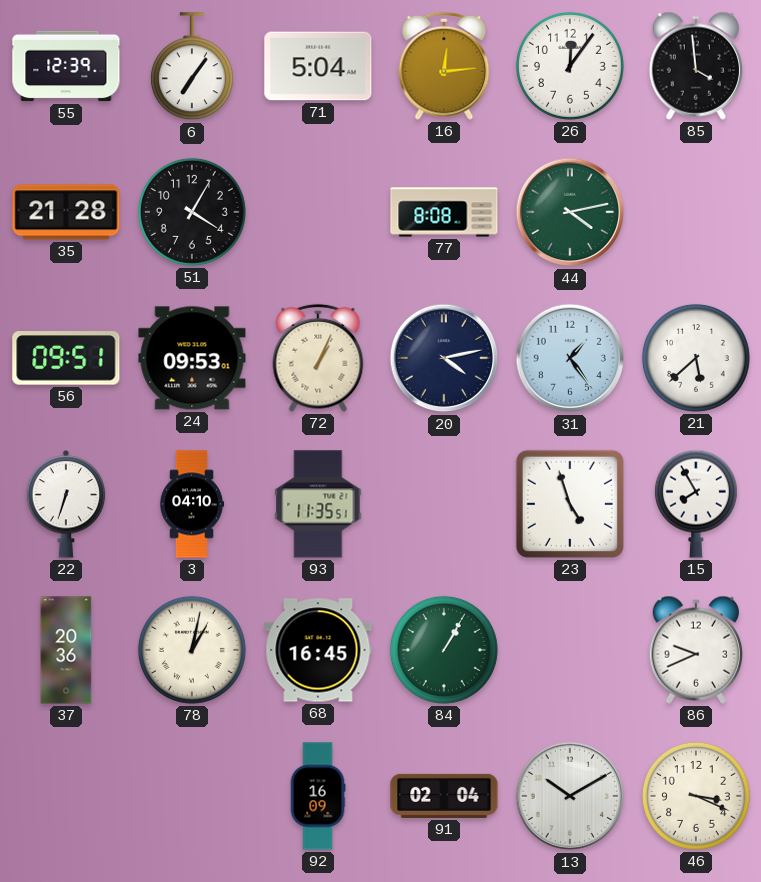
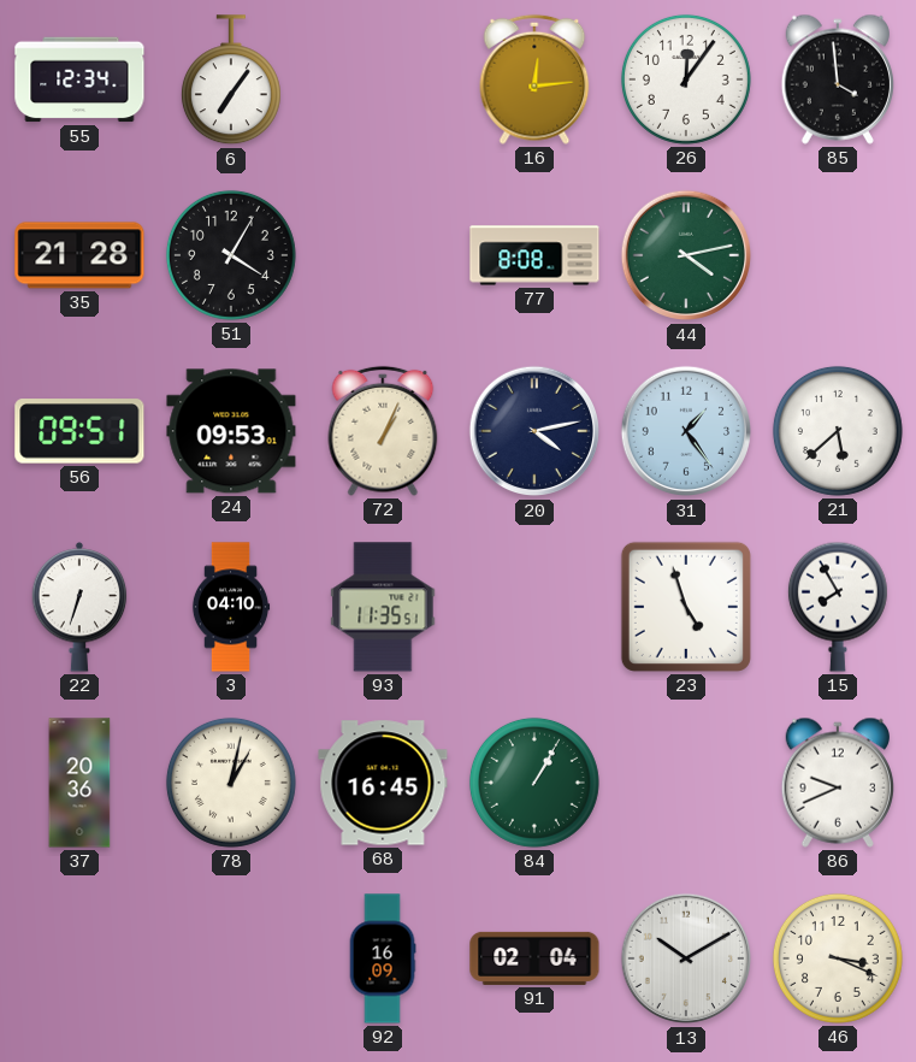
55: 12:39 -> 12:34 (79, 79)
71: 5:04 -> none (318, 66)
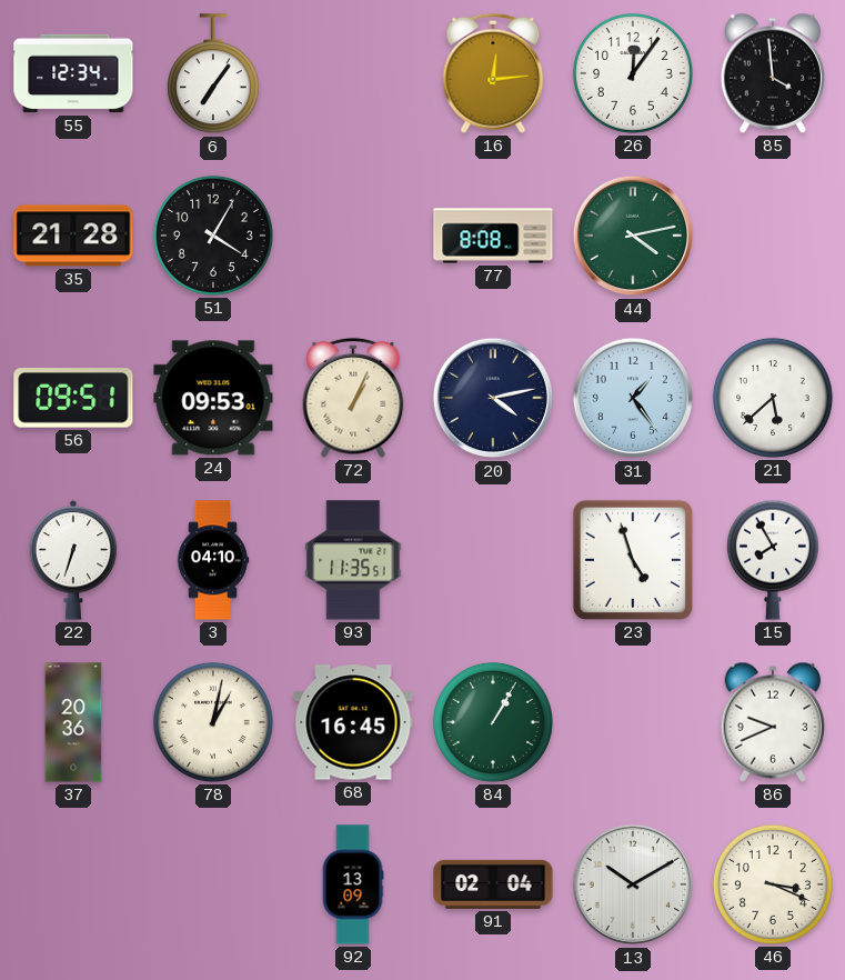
92: 16:09 -> 13:09 (353, 884)
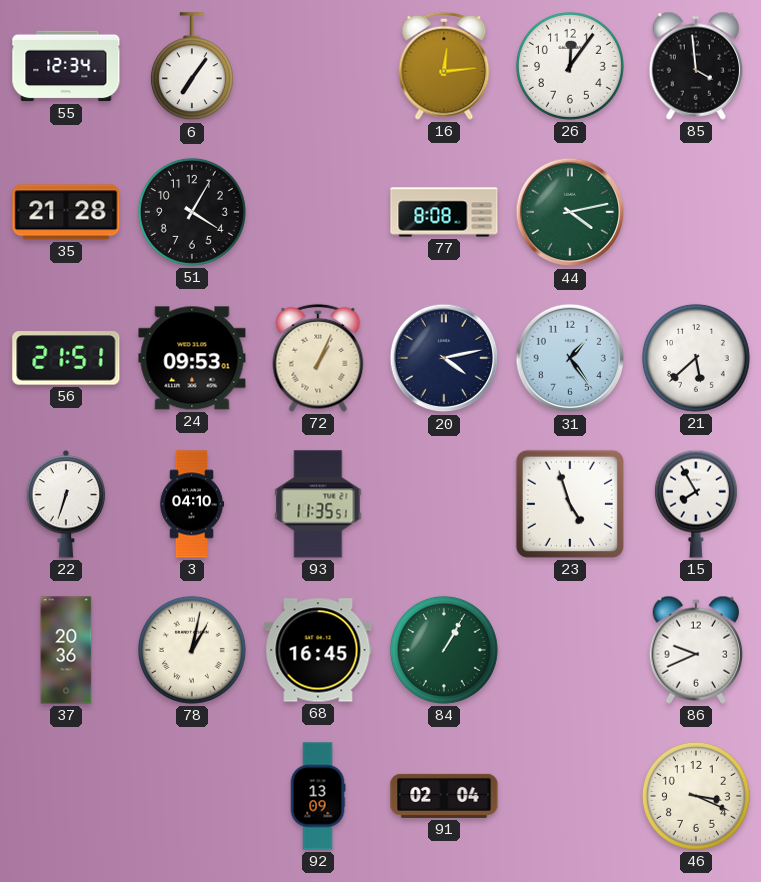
56: 09:51 -> 21:51 (66, 358)
13: 10:10 -> none (633, 884)
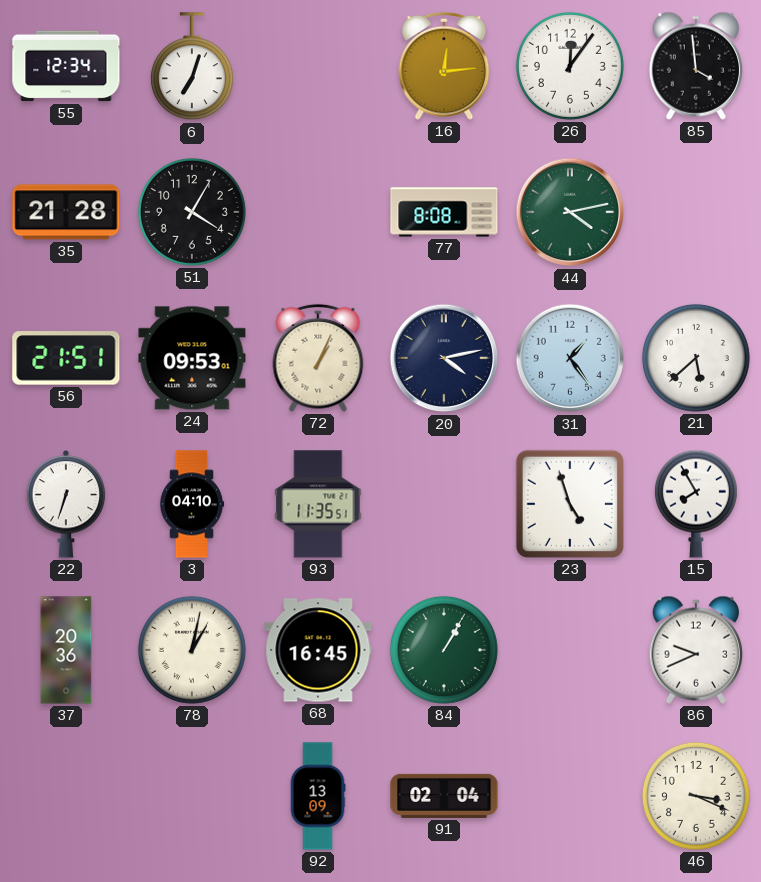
6: 7:06 -> 7:03 (192, 67)
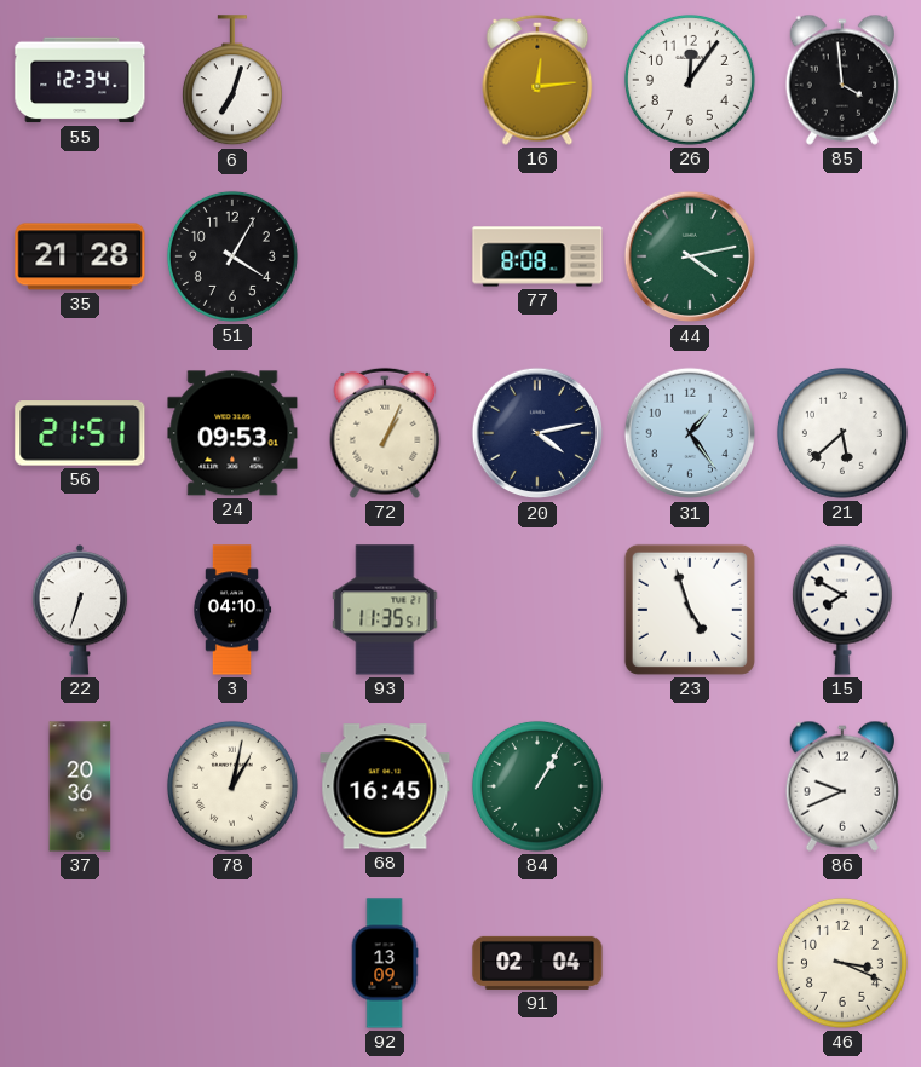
15: 7:55 -> 7:50 (842, 610)
